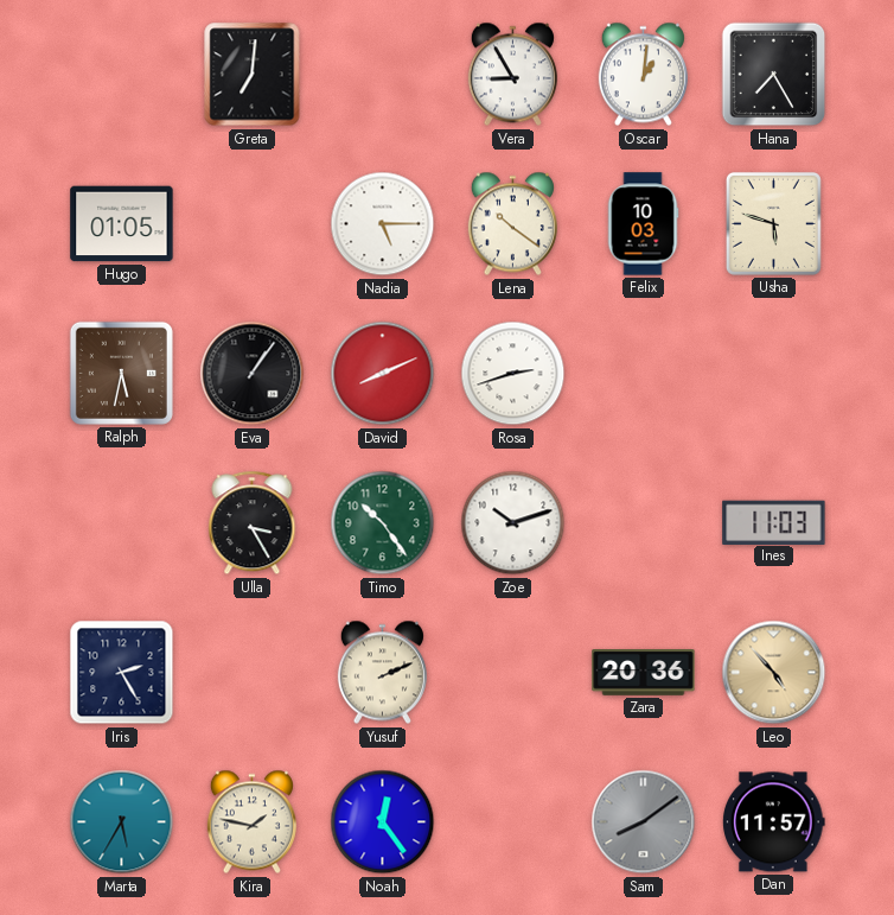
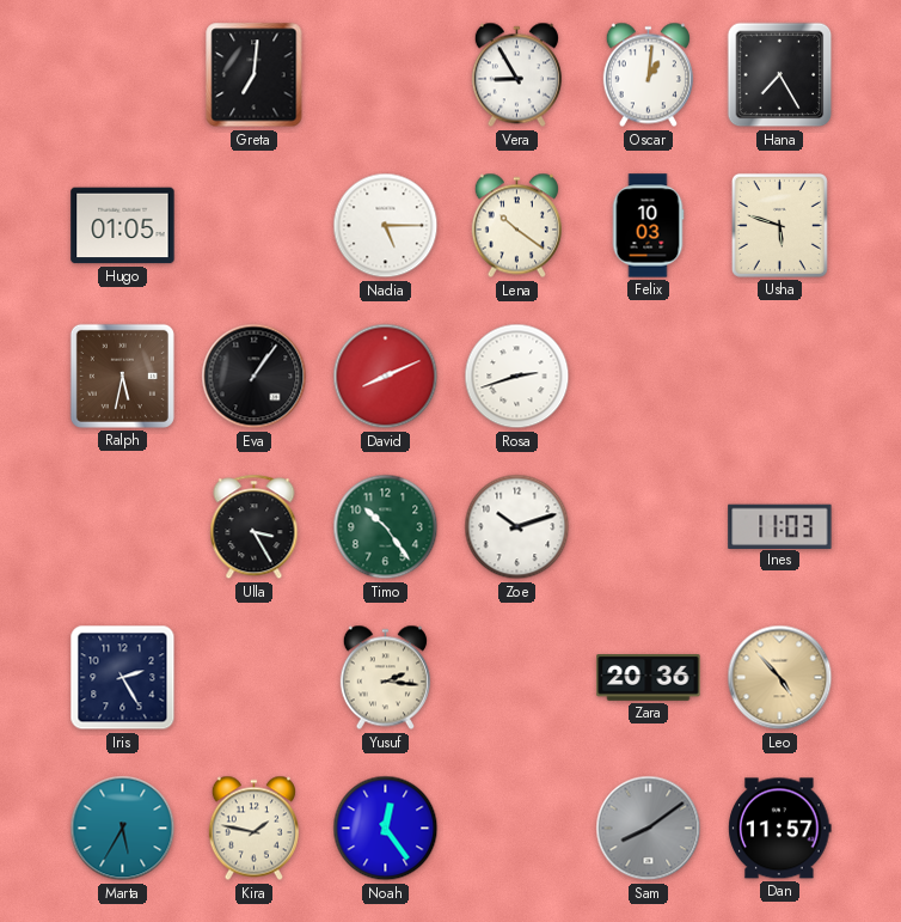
Yusuf: 2:11 -> 2:16 (385, 678)
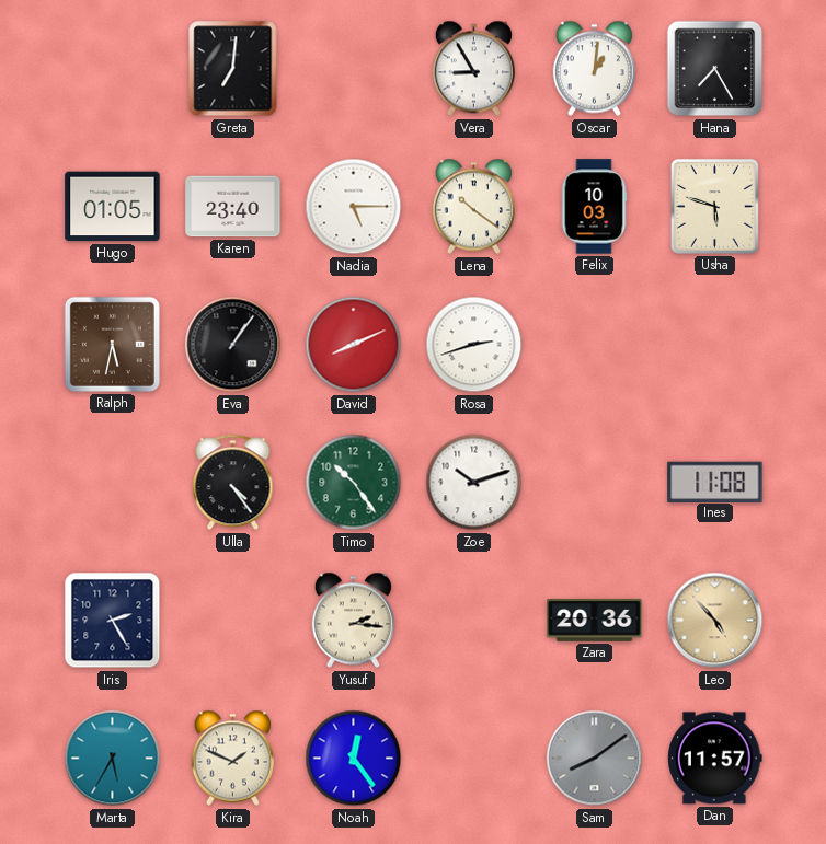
Karen: none -> 23:40 (233, 207)
Ulla: 3:25 -> 4:24 (233, 483)
Ines: 11:03 -> 11:08 (715, 482)
Kira: 1:47 -> 1:49 (232, 759)
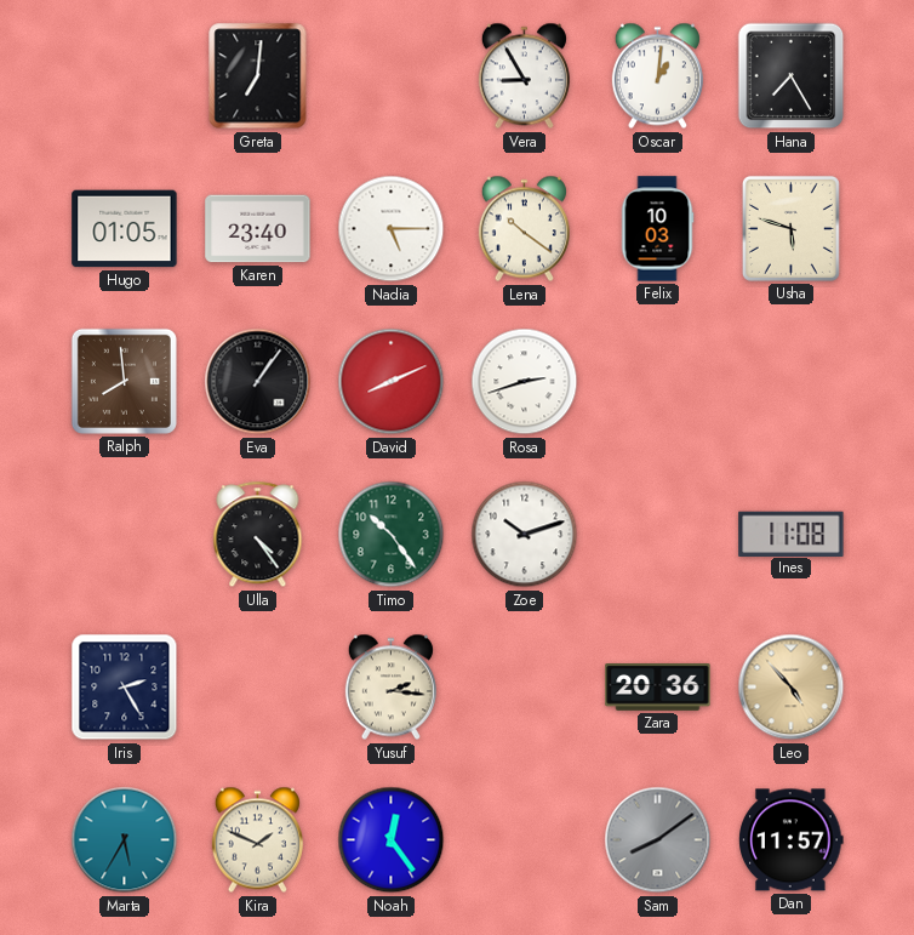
Ralph: 5:32 -> 7:59 (124, 381)
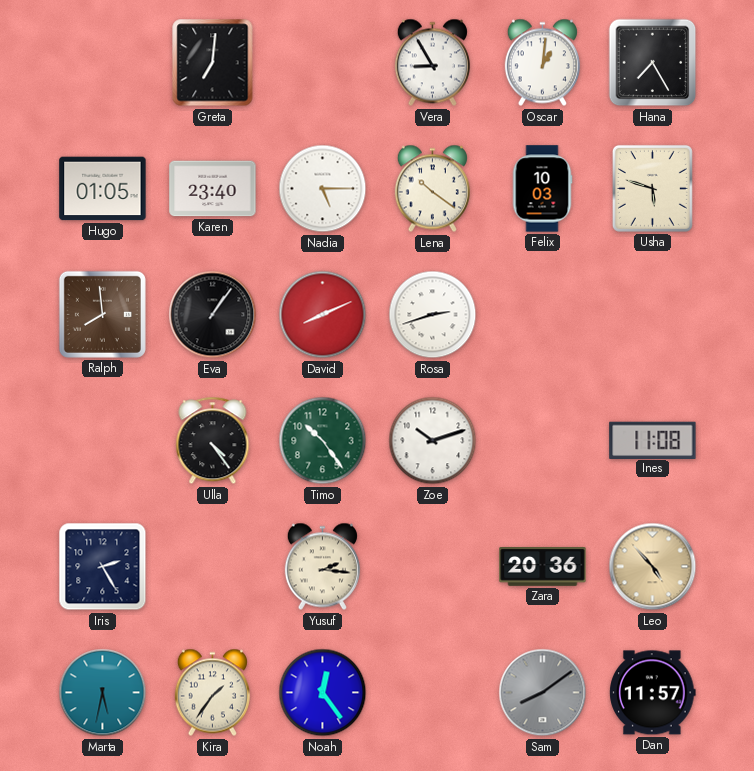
Marta: 5:35 -> 5:32 (103, 693)
Kira: 1:49 -> 1:36 (212, 693)
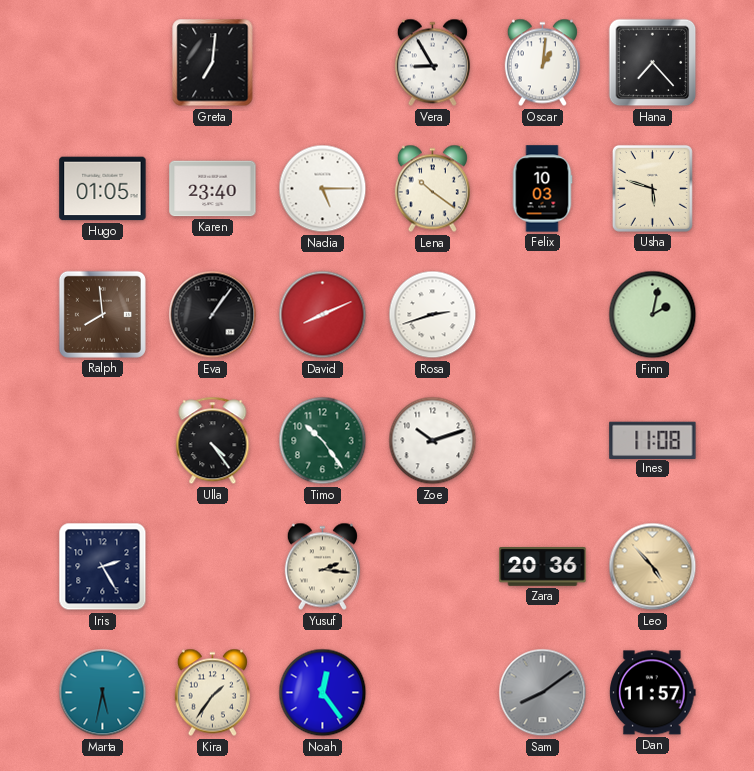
Hana: 7:25 -> 7:23 (653, 63)
Finn: none -> 2:02 (653, 315)
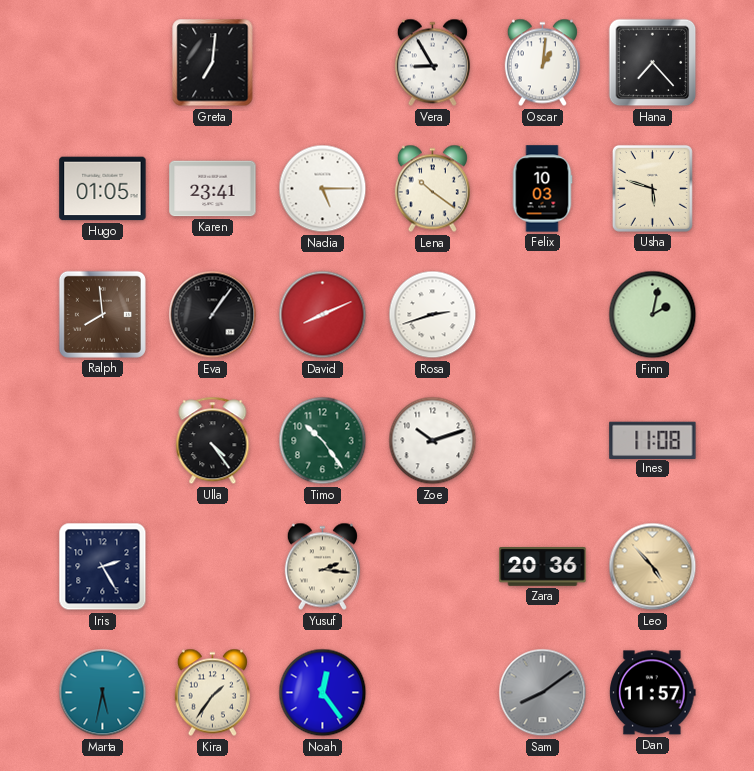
Karen: 23:40 -> 23:41 (213, 189)
